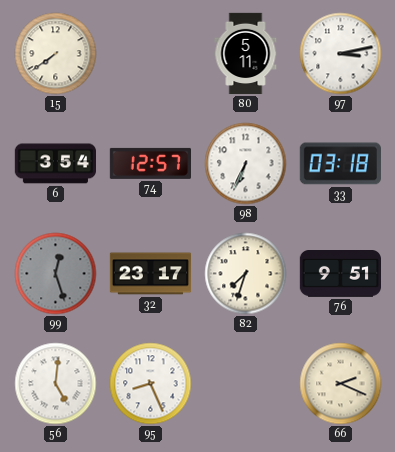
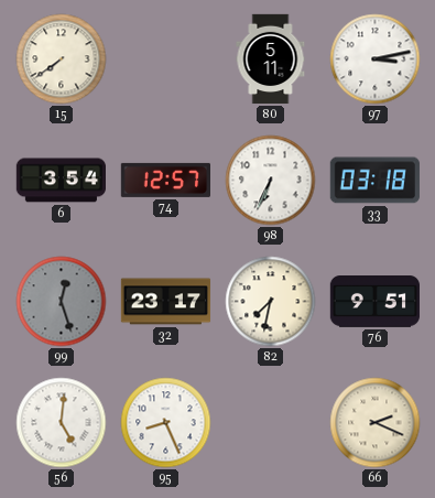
82: 7:33 -> 7:32 (271, 302)
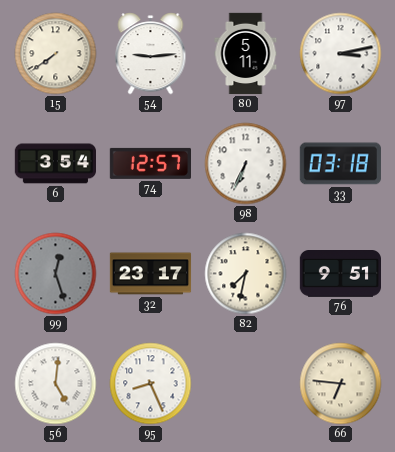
54: none -> 9:14 (151, 54)
66: 2:19 -> 6:46 (341, 384)
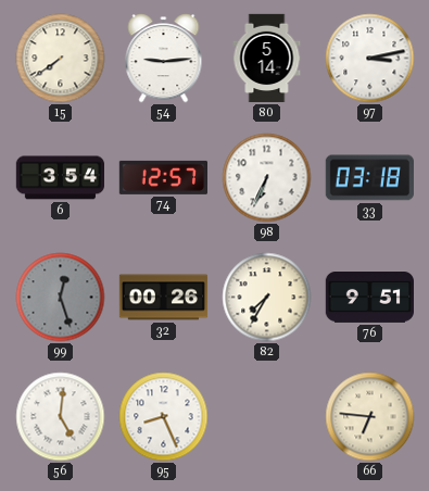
80: 5:11 -> 5:14 (267, 59)
32: 23:17 -> 00:26 (164, 298)
82: 7:32 -> 7:35 (267, 298)
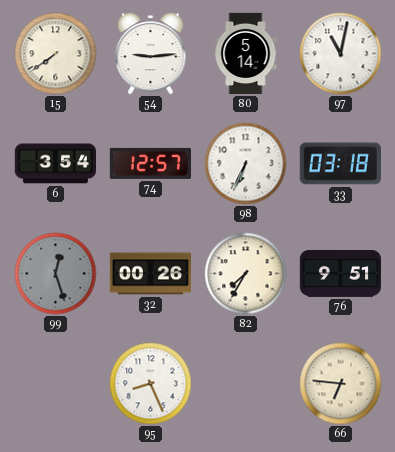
97: 3:13 -> 11:02 (341, 54)
56: 5:01 -> none (61, 417)
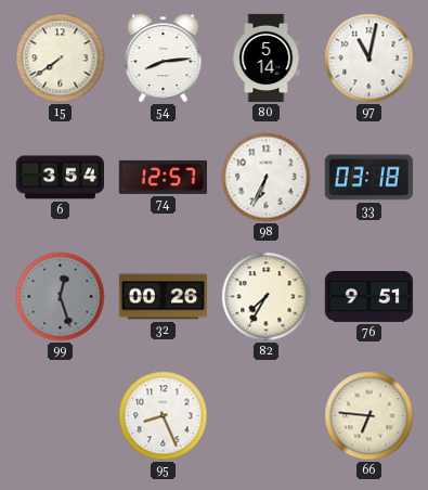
54: 9:14 -> 8:14 (164, 59)
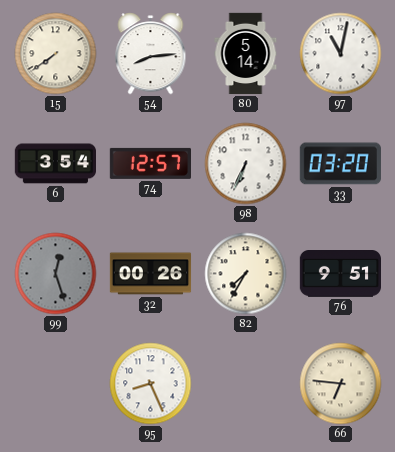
33: 03:18 -> 03:20 (340, 164)
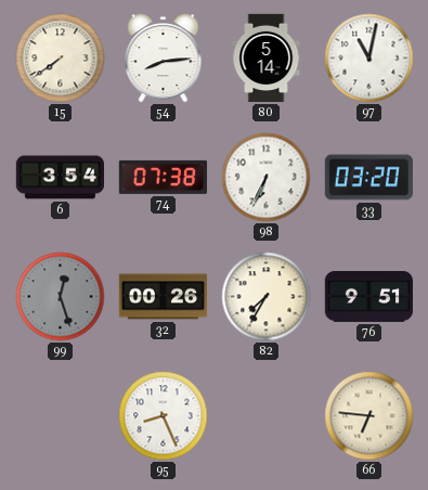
74: 12:57 -> 07:38 (163, 177)
